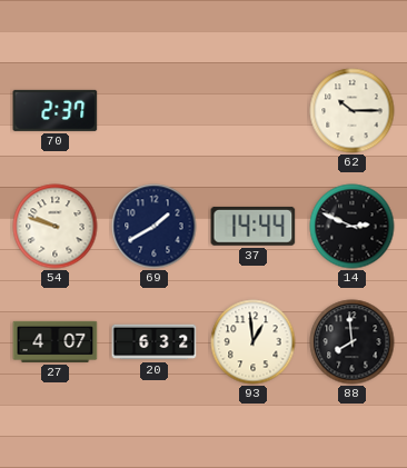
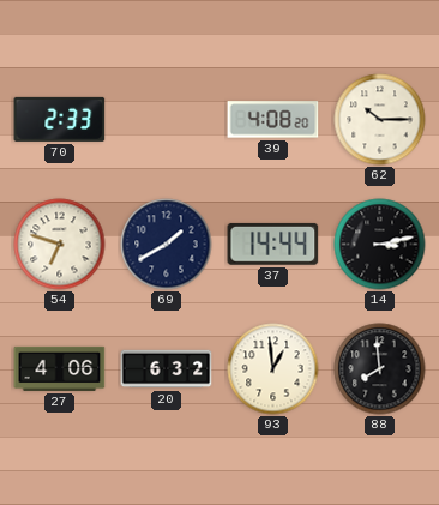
70: 2:37 -> 2:33 (60, 119)
39: none -> 4:08 (273, 120)
54: 9:48 -> 6:48 (60, 245)
14: 2:49 -> 3:13 (380, 245)
27: 4:07 -> 4:06 (60, 368)
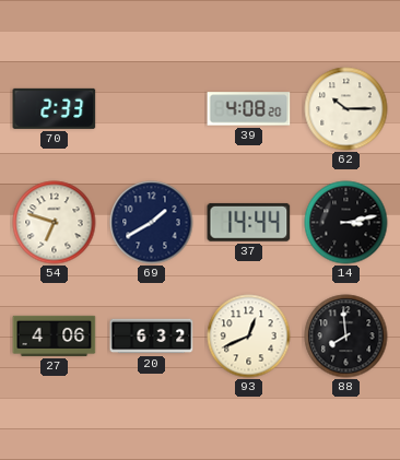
93: 12:59 -> 12:41 (249, 337)
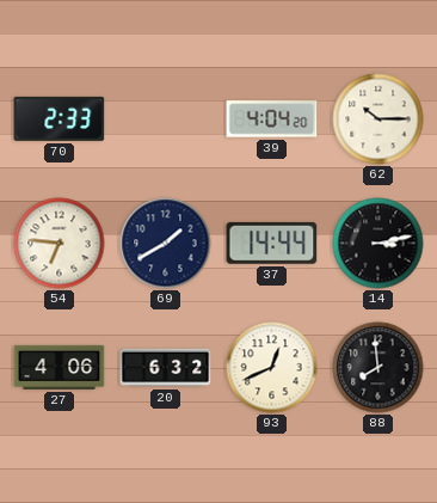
39: 4:08 -> 4:04 (272, 119)
54: 6:48 -> 6:46 (60, 244)
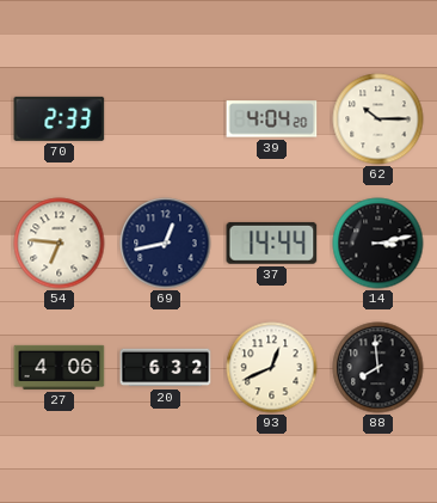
69: 1:40 -> 12:43 (166, 244)
